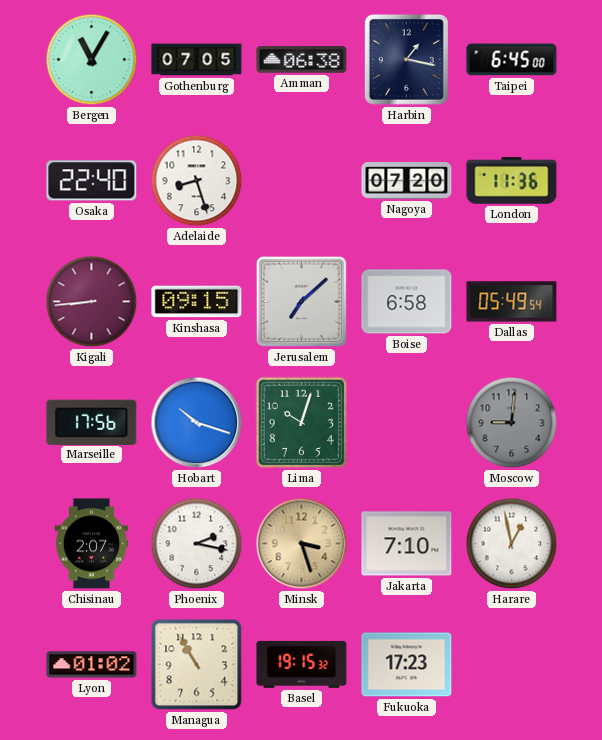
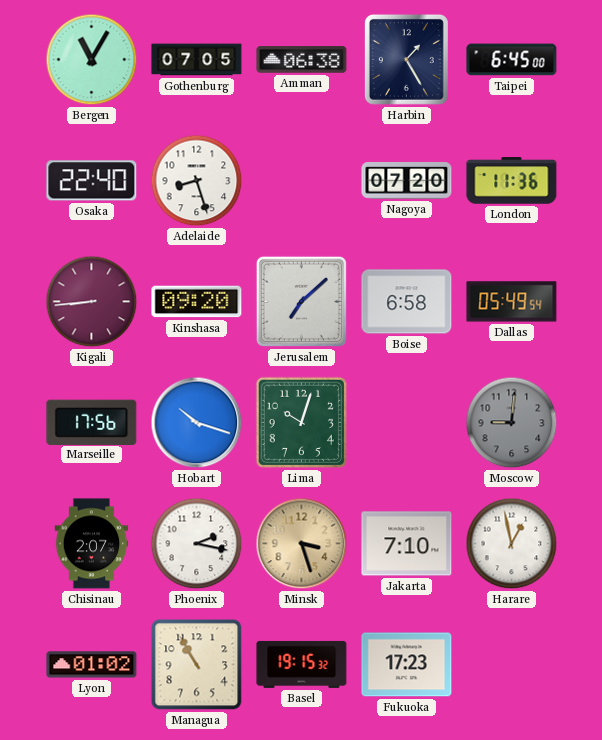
Harbin: 1:17 -> 1:25 (406, 59)
Kinshasa: 09:15 -> 09:20 (197, 302)
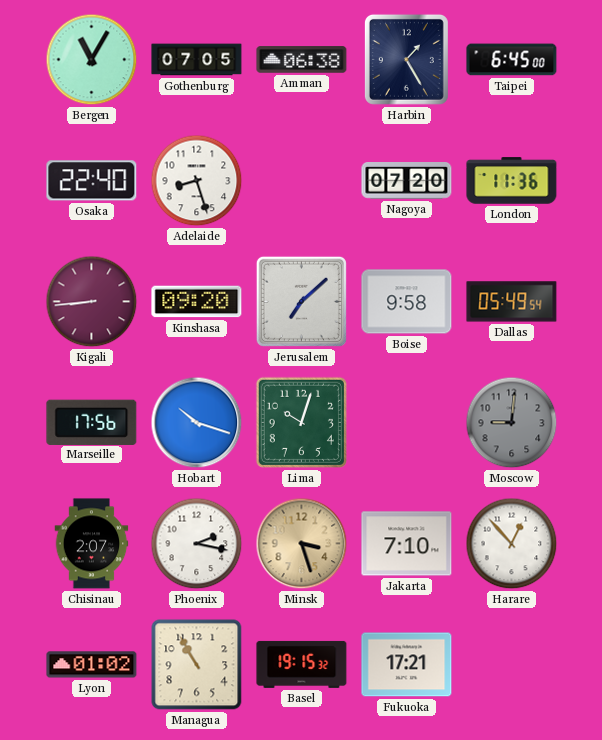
Boise: 6:58 -> 9:58 (407, 302)
Harare: 12:58 -> 12:53 (512, 544)
Fukuoka: 17:23 -> 17:21 (407, 665)
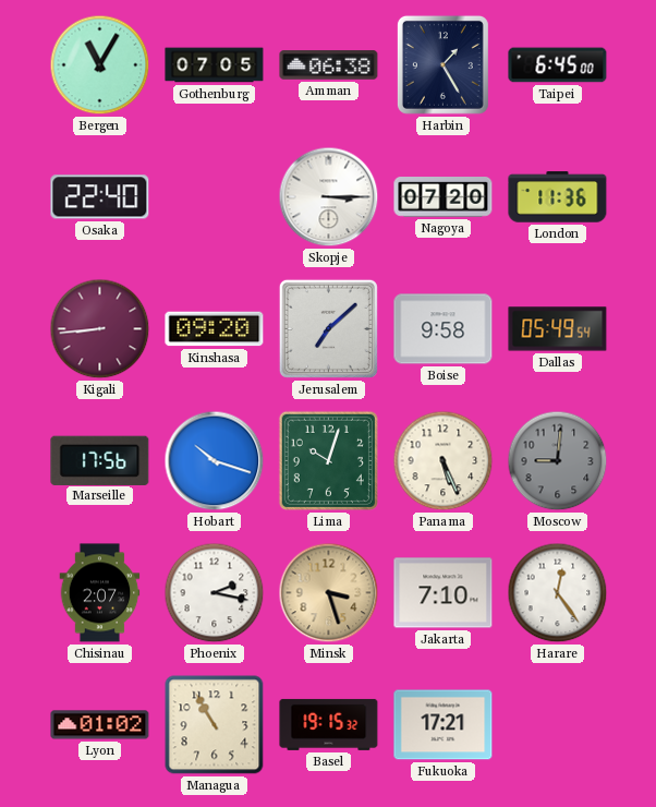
Adelaide: 8:27 -> none (197, 181)
Skopje: none -> 3:15 (329, 197)
Panama: none -> 5:26 (444, 461)
Harare: 12:53 -> 12:24 (558, 593)
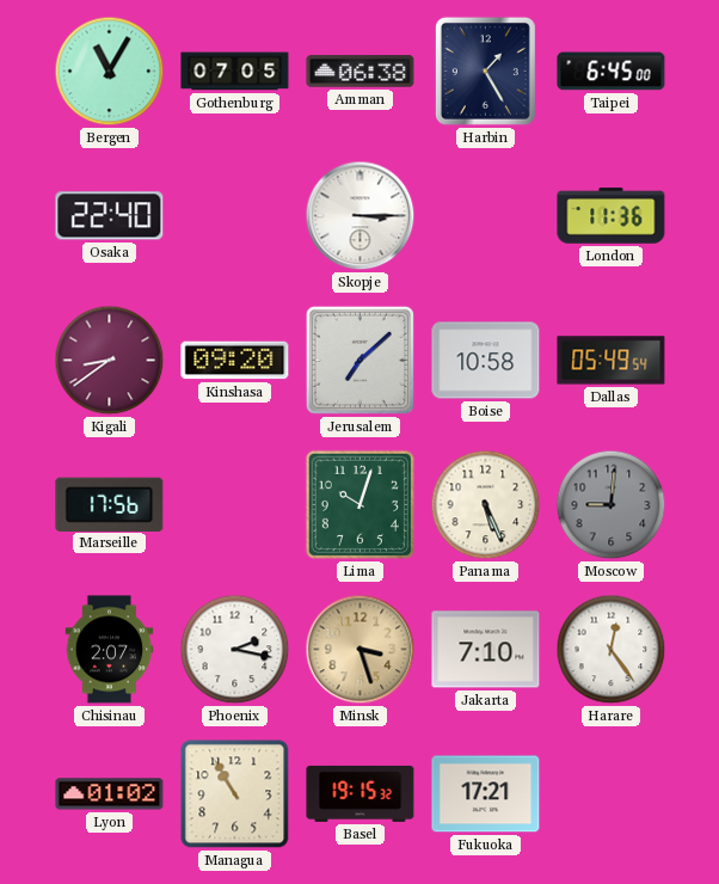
Nagoya: 07:20 -> none (444, 197)
Kigali: 8:44 -> 8:39 (110, 361)
Boise: 9:58 -> 10:58 (486, 361)
Hobart: 10:18 -> none (215, 461)
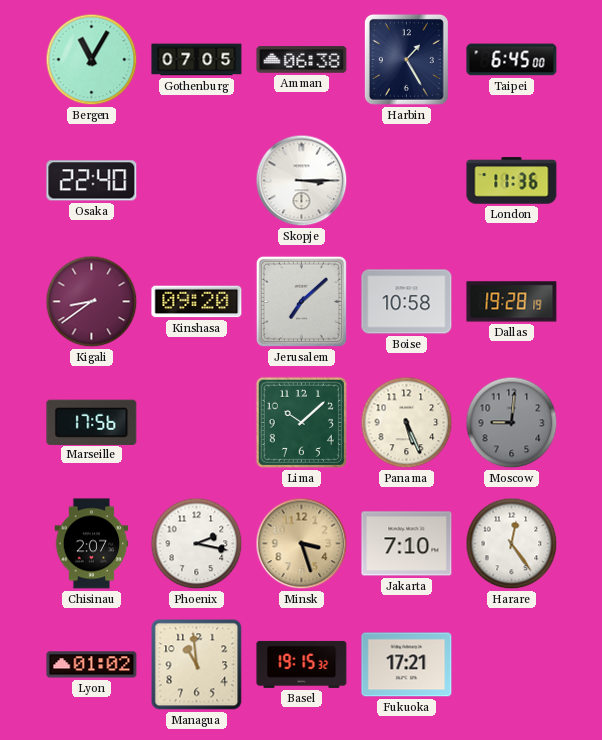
Dallas: 05:49 -> 19:28 (512, 302)
Lima: 10:03 -> 10:08 (301, 422)
Managua: 10:55 -> 10:59 (197, 665)
